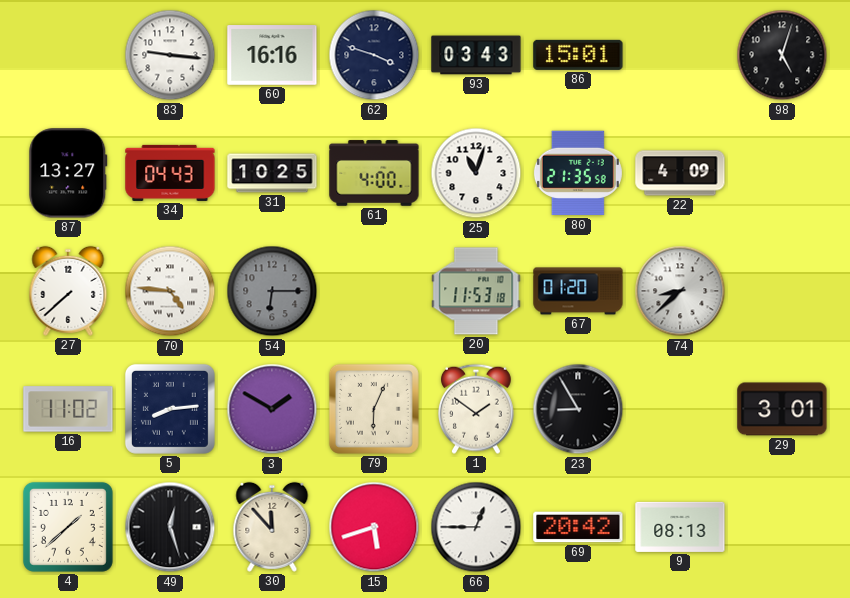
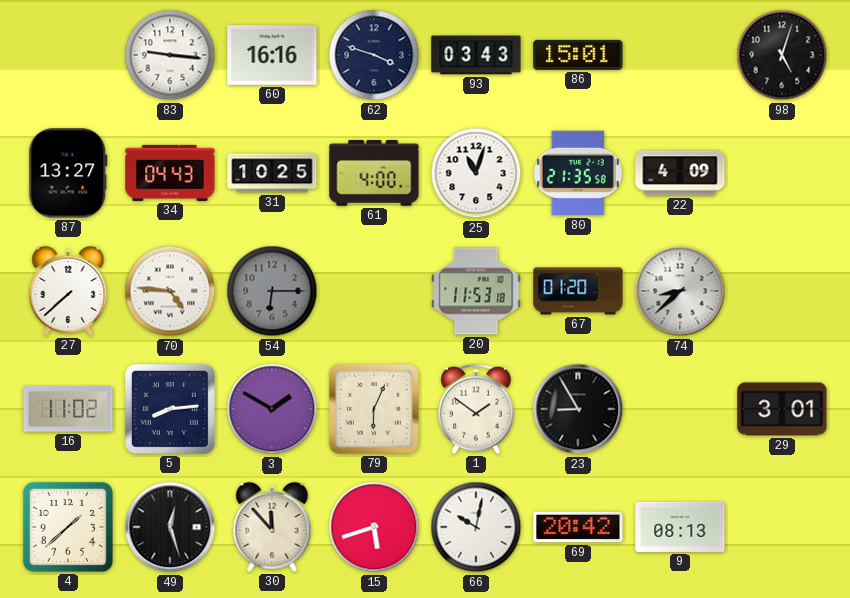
66: 12:45 -> 10:02 (476, 527)
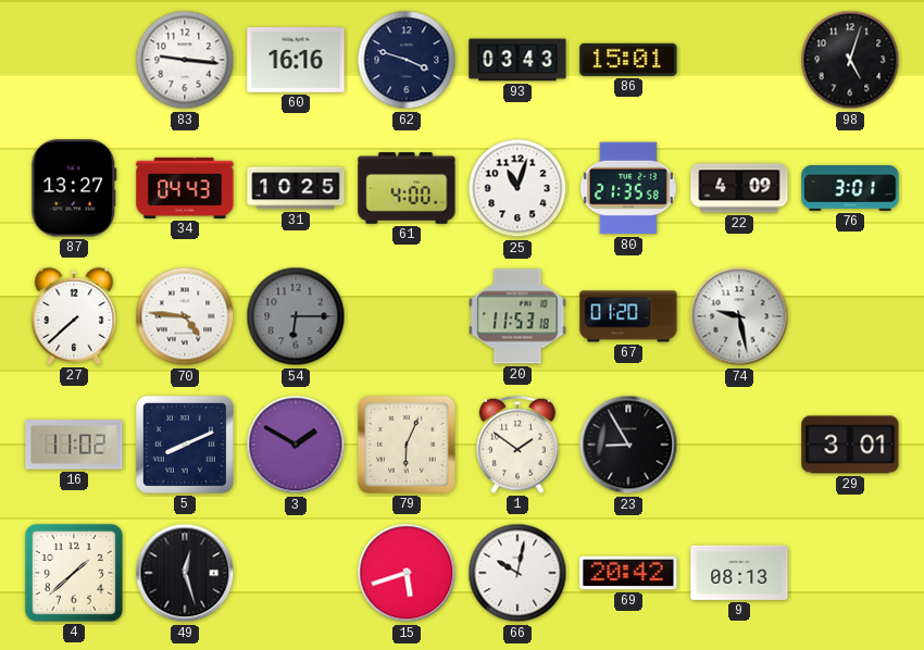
76: none -> 3:01 (850, 188)
74: 8:38 -> 9:28 (739, 316)
5: 8:14 -> 8:11 (185, 445)
30: 11:53 -> none (272, 527)
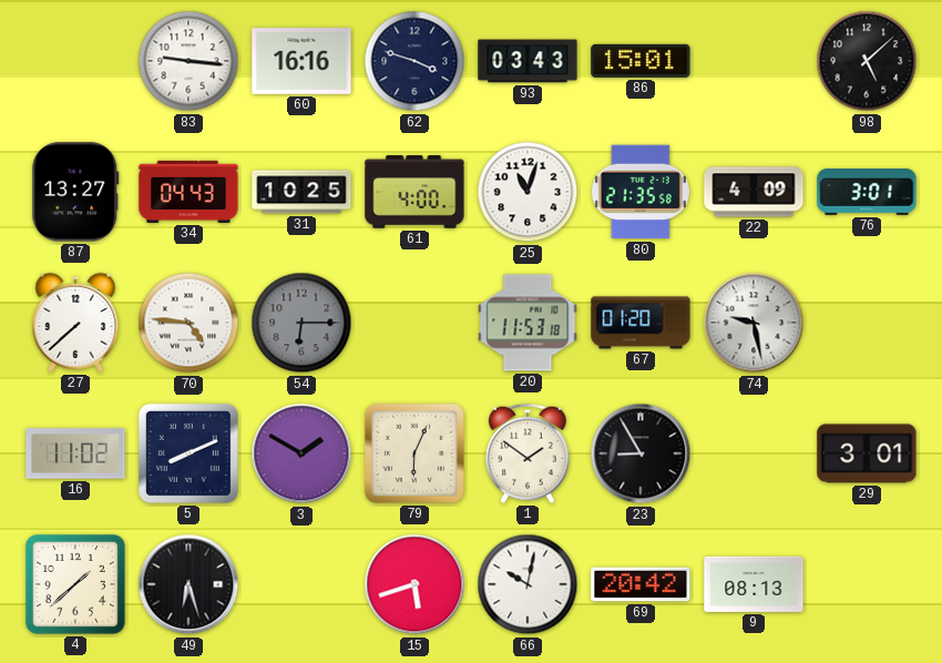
98: 5:03 -> 5:08 (867, 61)
49: 12:27 -> 6:27 (188, 584)
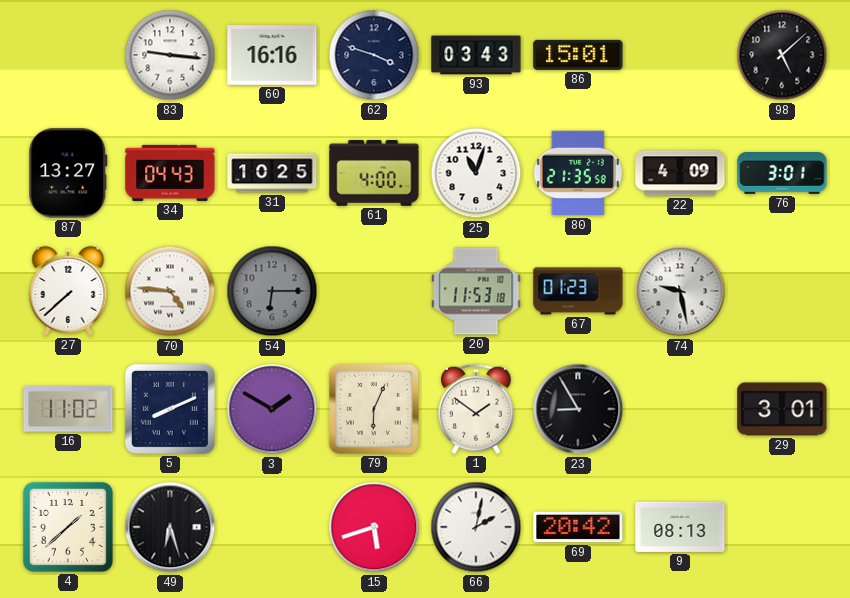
67: 01:20 -> 01:23 (578, 291)
66: 10:02 -> 2:02 (476, 527)
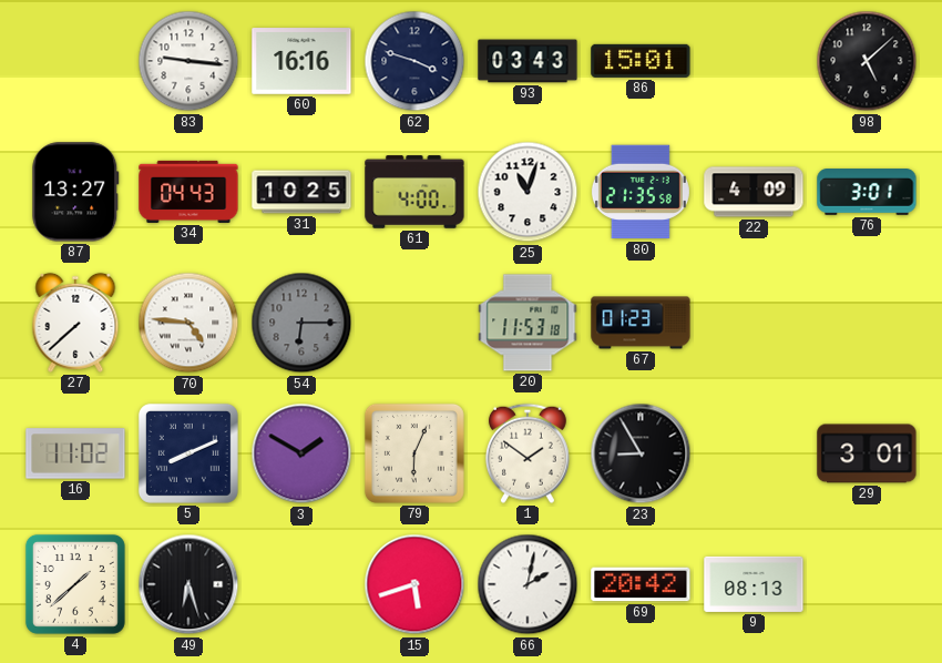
74: 9:28 -> none (680, 291)
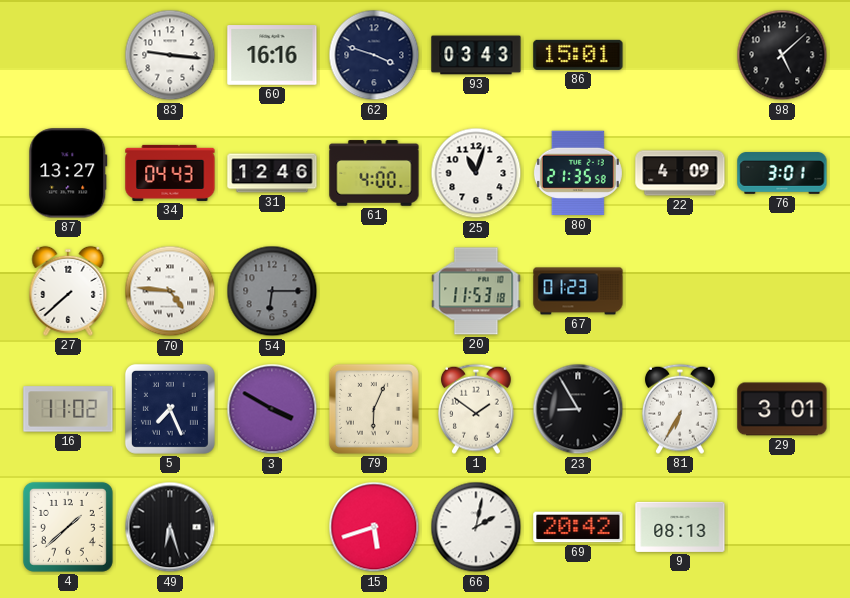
31: 10:25 -> 12:46 (272, 173)
5: 8:11 -> 7:26 (170, 409)
3: 1:50 -> 3:50 (272, 409)
81: none -> 6:35 (680, 409)
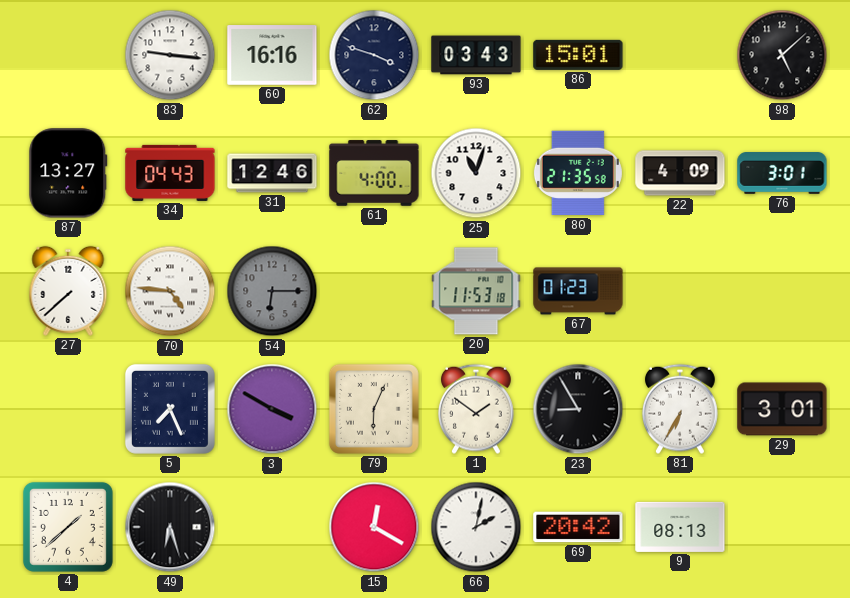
16: 11:02 -> none (68, 409)
15: 5:42 -> 12:20 (374, 527)
